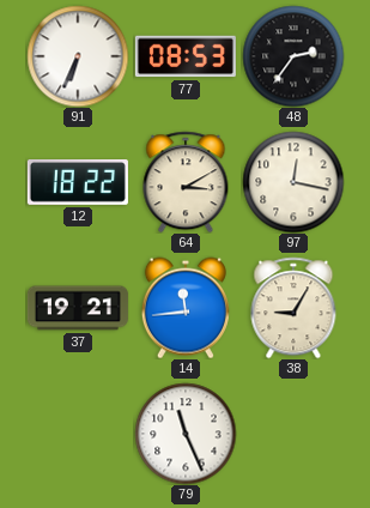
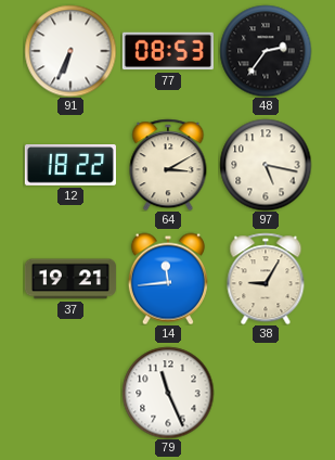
97: 12:17 -> 5:17 (266, 165)
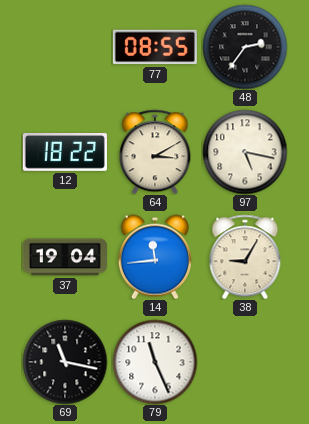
91: 6:34 -> none (70, 51)
77: 08:53 -> 08:55 (155, 47)
37: 19:21 -> 19:04 (65, 257)
69: none -> 11:17 (65, 362)
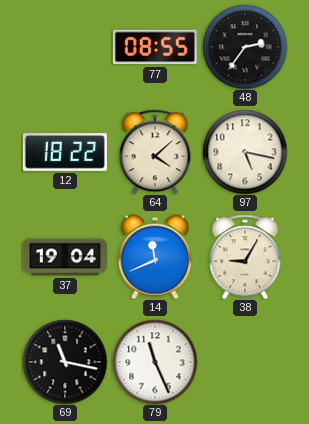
64: 3:10 -> 4:08 (155, 152)
14: 11:44 -> 11:41 (155, 257)
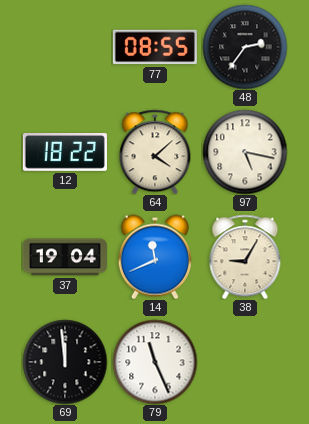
69: 11:17 -> 11:59 (65, 362)
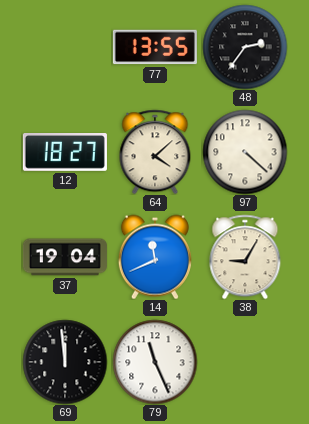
77: 08:55 -> 13:55 (155, 47)
12: 18:22 -> 18:27 (65, 153)
97: 5:17 -> 4:22 (245, 152)
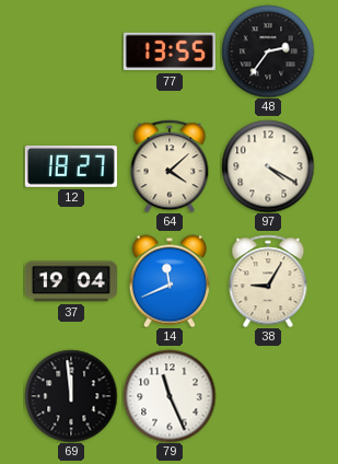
97: 4:22 -> 4:20 (268, 166)
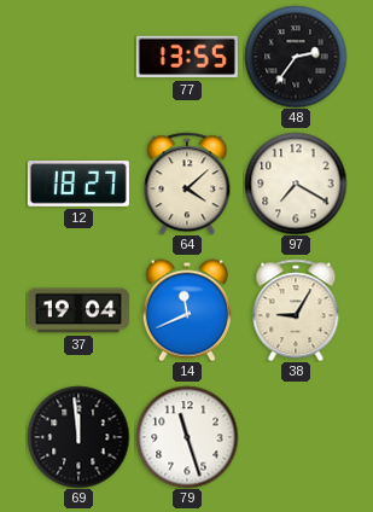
97: 4:20 -> 7:20 (296, 184)
79: 11:26 -> 11:27 (187, 437)
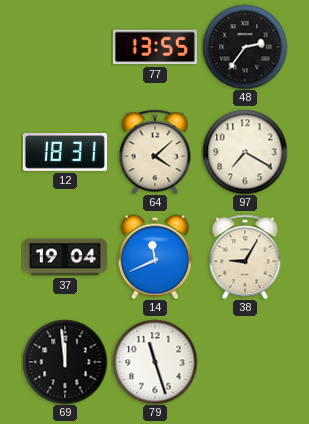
12: 18:27 -> 18:31 (65, 153)
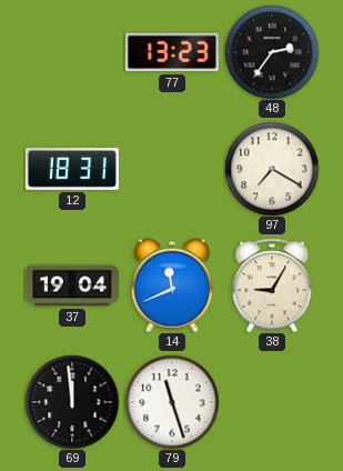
77: 13:55 -> 13:23 (172, 52)
64: 4:08 -> none (155, 152)
